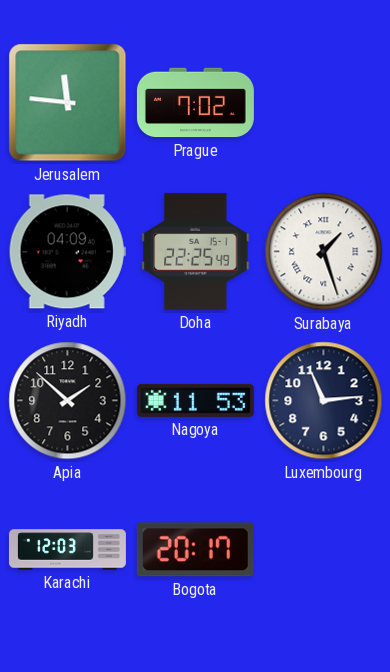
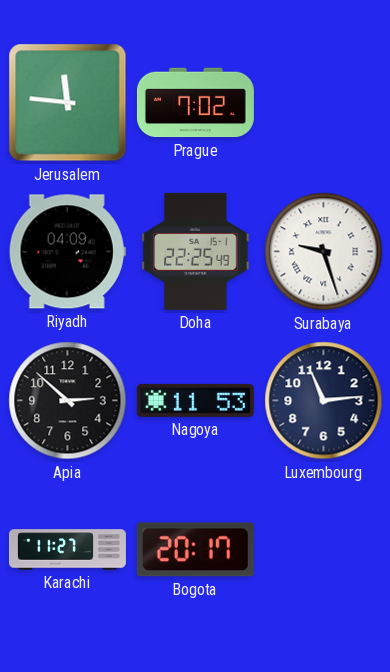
Surabaya: 1:27 -> 9:27 (324, 252)
Apia: 1:52 -> 2:52 (68, 401)
Karachi: 12:03 -> 11:27 (67, 550)
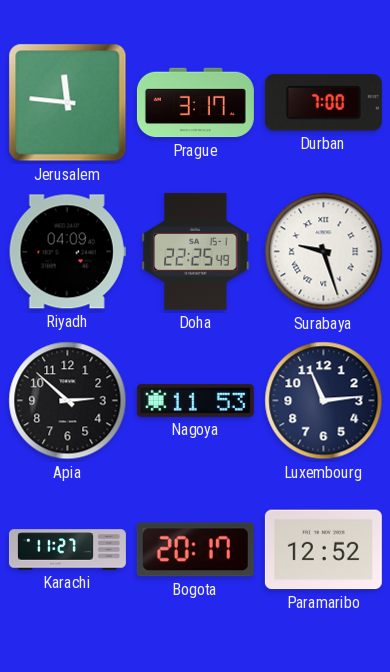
Prague: 7:02 -> 3:17 (195, 103)
Durban: none -> 7:00 (323, 103)
Paramaribo: none -> 12:52 (323, 550)
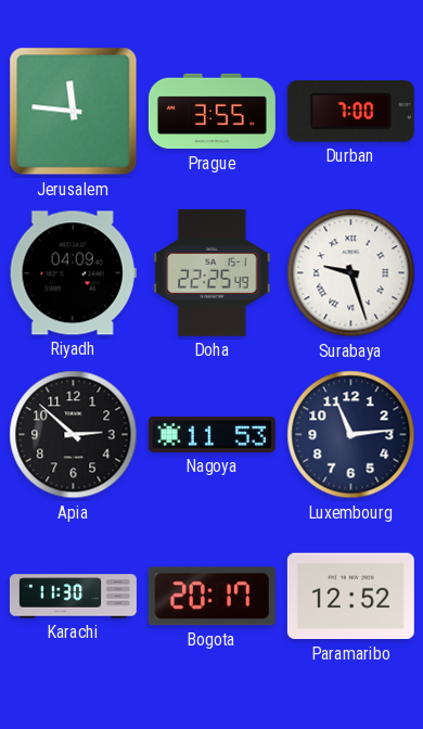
Prague: 3:17 -> 3:55 (211, 112)
Karachi: 11:27 -> 11:30 (73, 597)
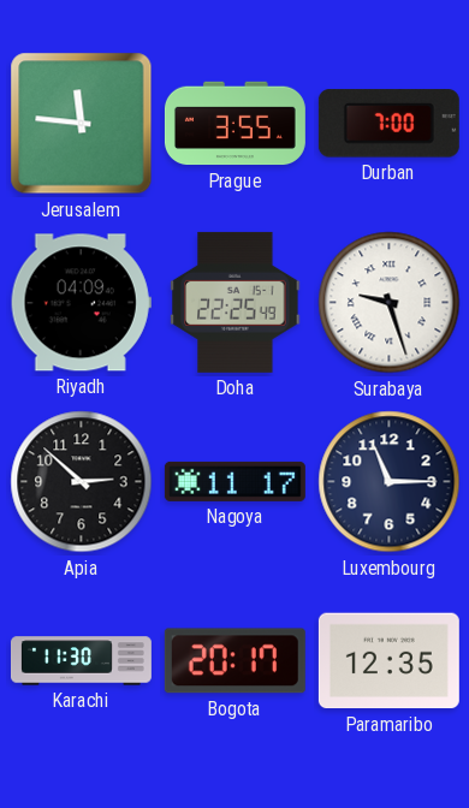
Nagoya: 11:53 -> 11:17 (234, 481)
Luxembourg: 11:14 -> 11:15 (390, 482)
Paramaribo: 12:52 -> 12:35 (388, 661)
